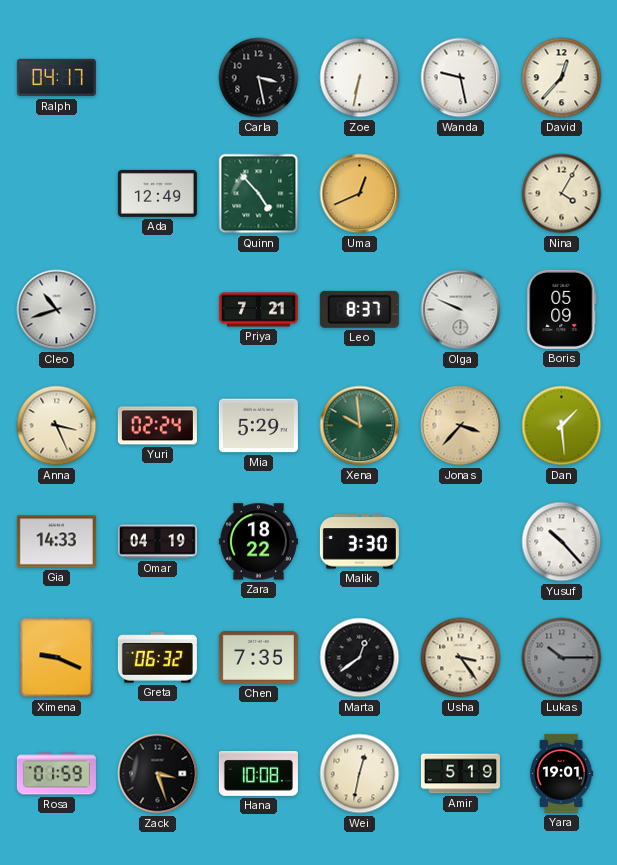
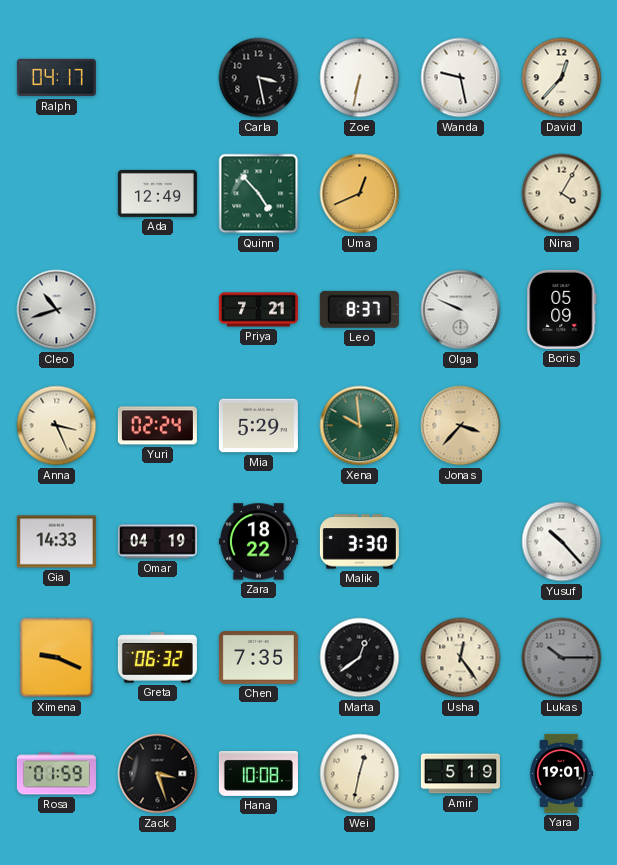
Dan: 1:29 -> none (562, 426)
Usha: 3:24 -> 12:24 (461, 658)
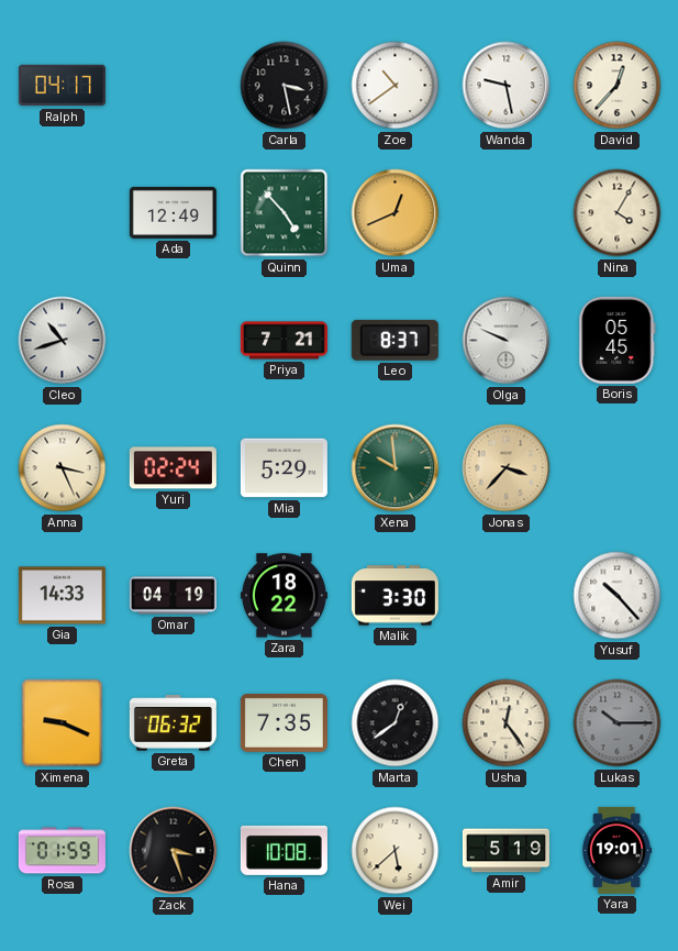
Zoe: 6:32 -> 10:39 (396, 86)
Boris: 05:09 -> 05:45 (618, 340)
Wei: 12:32 -> 5:38 (396, 851)
